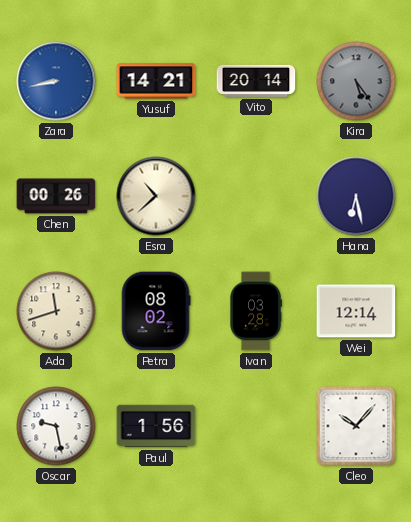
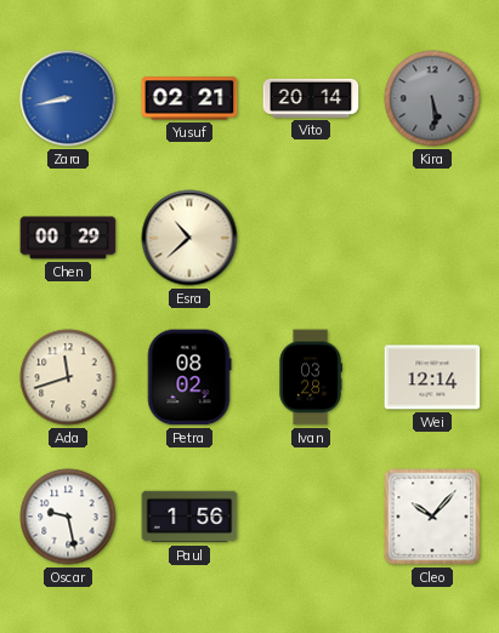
Yusuf: 14:21 -> 02:21 (189, 98)
Kira: 5:24 -> 5:29 (432, 98)
Chen: 00:26 -> 00:29 (68, 238)
Hana: 6:28 -> none (356, 196)
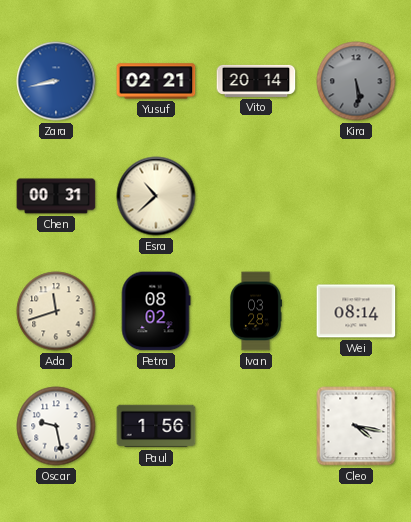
Chen: 00:29 -> 00:31 (56, 196)
Wei: 12:14 -> 08:14 (356, 311)
Cleo: 10:07 -> 4:17 (356, 426)
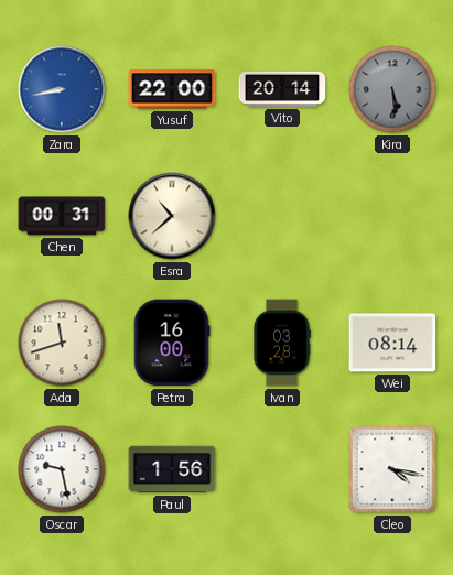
Yusuf: 02:21 -> 22:00 (172, 89)
Petra: 08:02 -> 16:00 (172, 343)
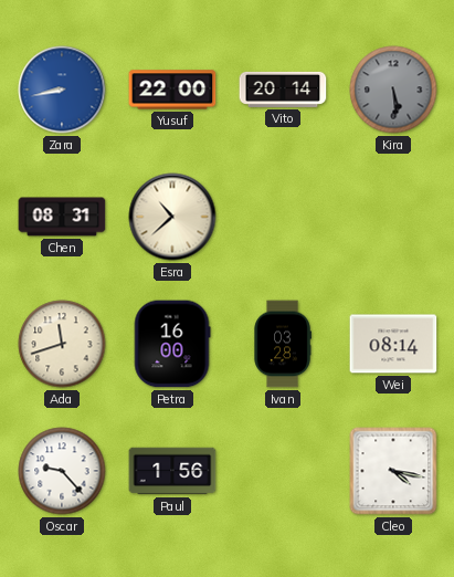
Chen: 00:31 -> 08:31 (62, 217)
Oscar: 9:28 -> 9:23 (62, 471)
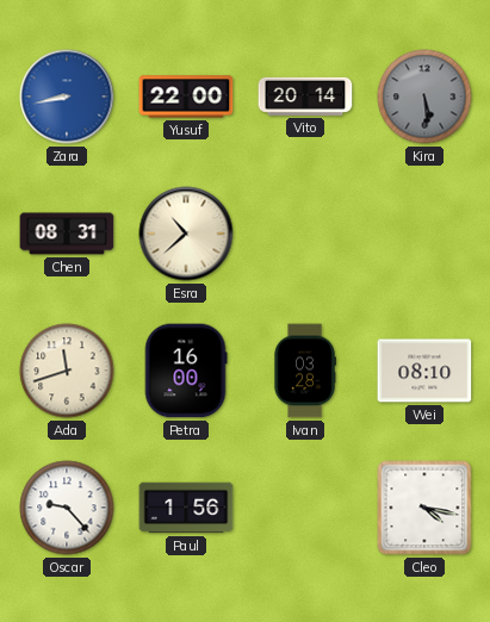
Wei: 08:14 -> 08:10 (424, 371)
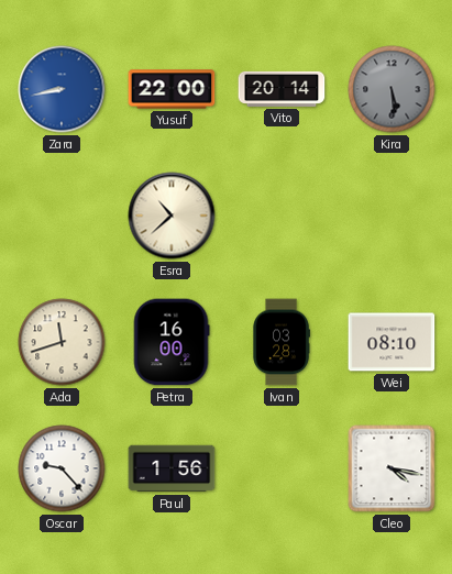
Chen: 08:31 -> none (67, 234)
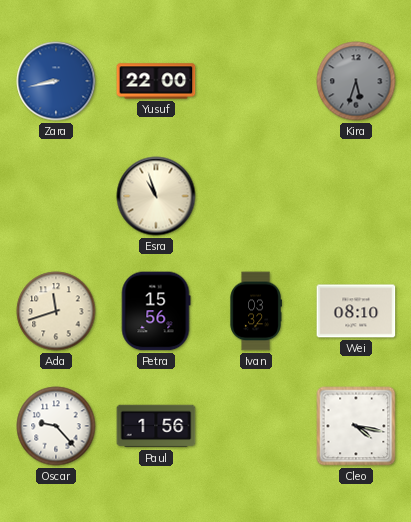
Vito: 20:14 -> none (282, 89)
Kira: 5:29 -> 5:33 (356, 81)
Esra: 10:38 -> 10:57 (156, 196)
Petra: 16:00 -> 15:56 (156, 311)
Ivan: 03:28 -> 03:32 (256, 311)
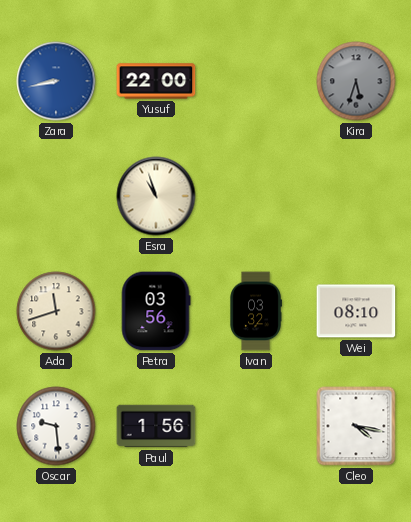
Petra: 15:56 -> 03:56 (156, 311)
Oscar: 9:23 -> 9:29 (56, 426)
